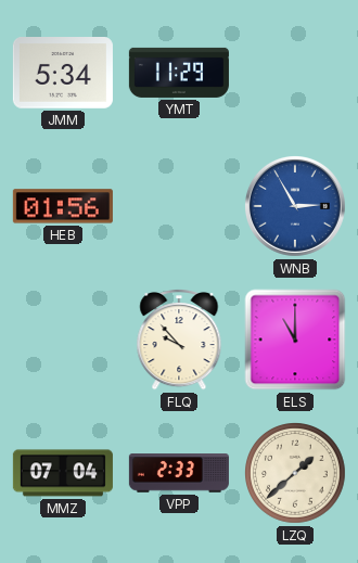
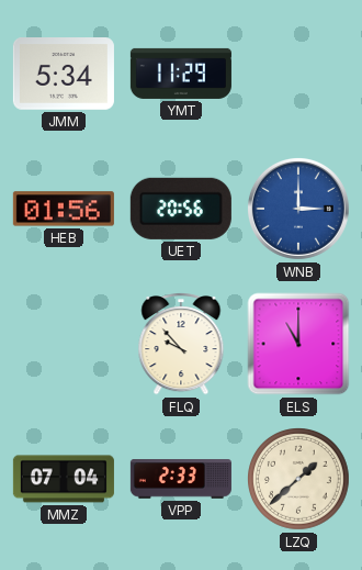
UET: none -> 20:56 (181, 209)
WNB: 2:55 -> 3:00 (298, 209)
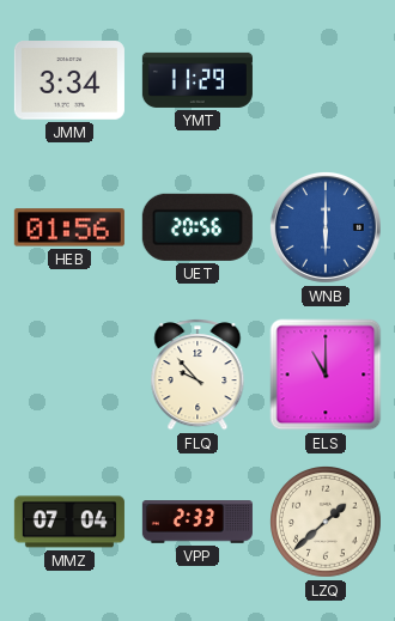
JMM: 5:34 -> 3:34 (69, 80)
WNB: 3:00 -> 6:00 (326, 227)
